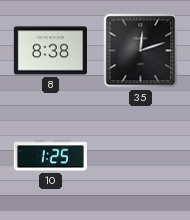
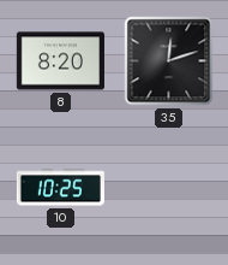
8: 8:38 -> 8:20 (60, 61)
10: 1:25 -> 10:25 (60, 188)
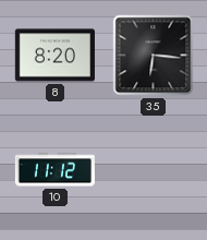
35: 12:12 -> 6:16 (154, 56)
10: 10:25 -> 11:12 (54, 170)
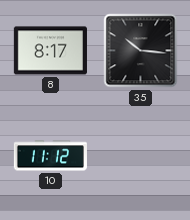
8: 8:20 -> 8:17 (50, 51)
35: 6:16 -> 10:16 (141, 51)
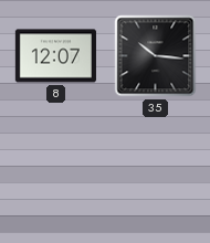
8: 8:17 -> 12:07 (55, 56)
10: 11:12 -> none (50, 156)
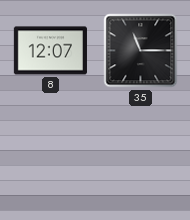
35: 10:16 -> 11:15 (141, 51)
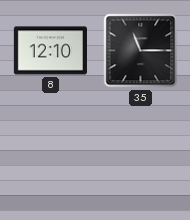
8: 12:07 -> 12:10 (50, 51)
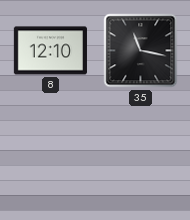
35: 11:15 -> 11:17 (141, 51)
